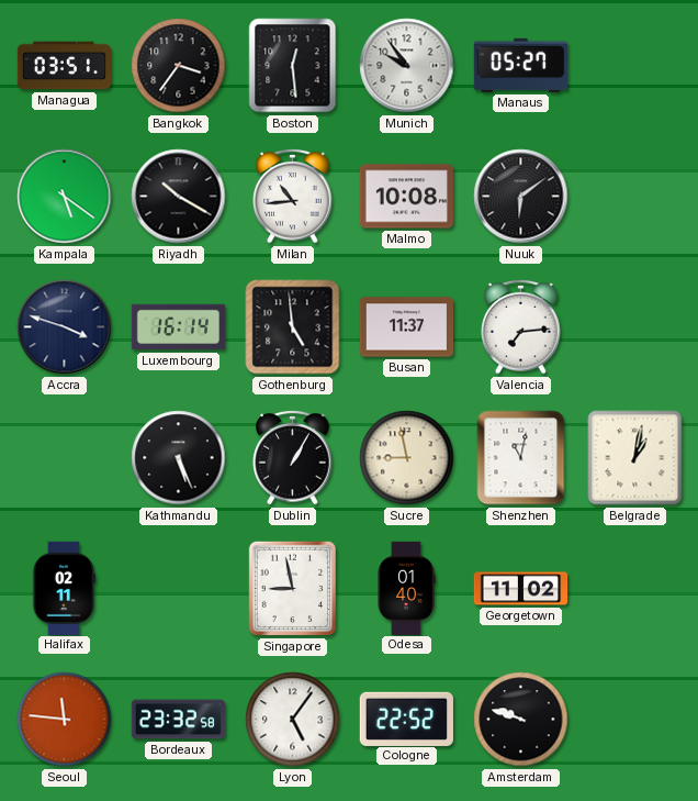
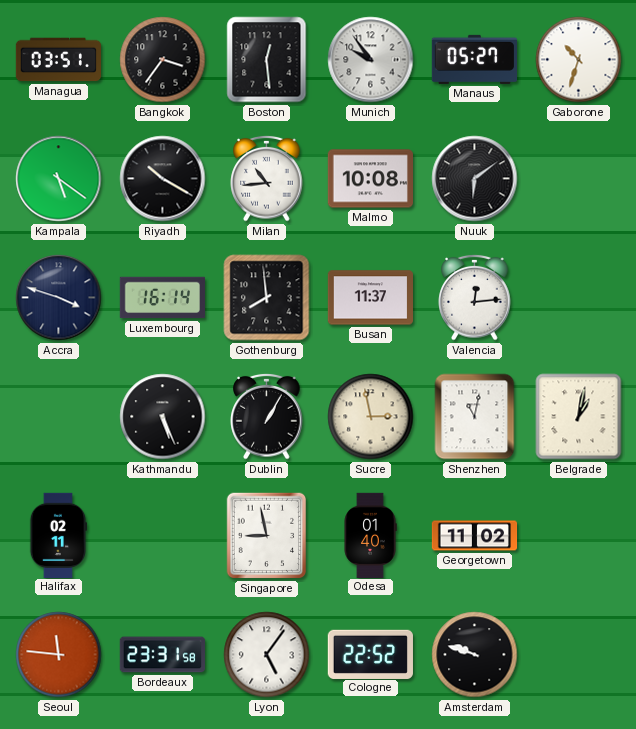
Gaborone: none -> 10:33 (579, 60)
Gothenburg: 4:59 -> 7:59 (267, 298)
Valencia: 7:14 -> 12:14 (475, 297)
Sucre: 8:58 -> 2:58 (371, 417)
Bordeaux: 23:32 -> 23:31 (162, 655)
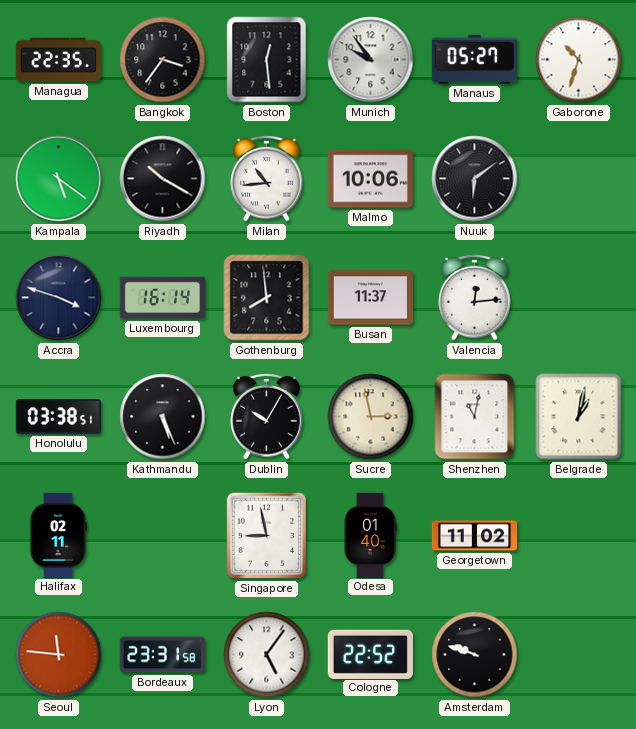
Managua: 03:51 -> 22:35 (58, 60)
Malmo: 10:08 -> 10:06 (370, 179)
Honolulu: none -> 03:38 (58, 417)
Dublin: 1:05 -> 10:05 (267, 416)
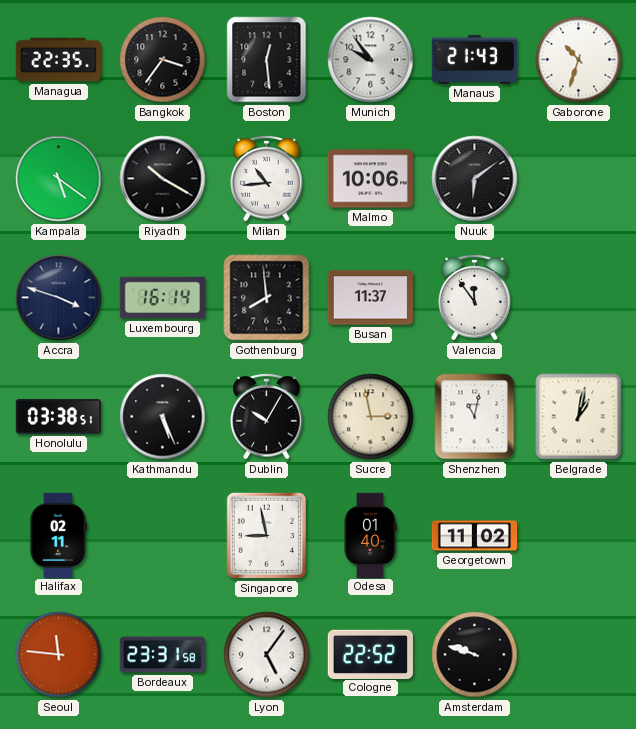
Manaus: 05:27 -> 21:43 (474, 59)
Valencia: 12:14 -> 11:54 (475, 297)
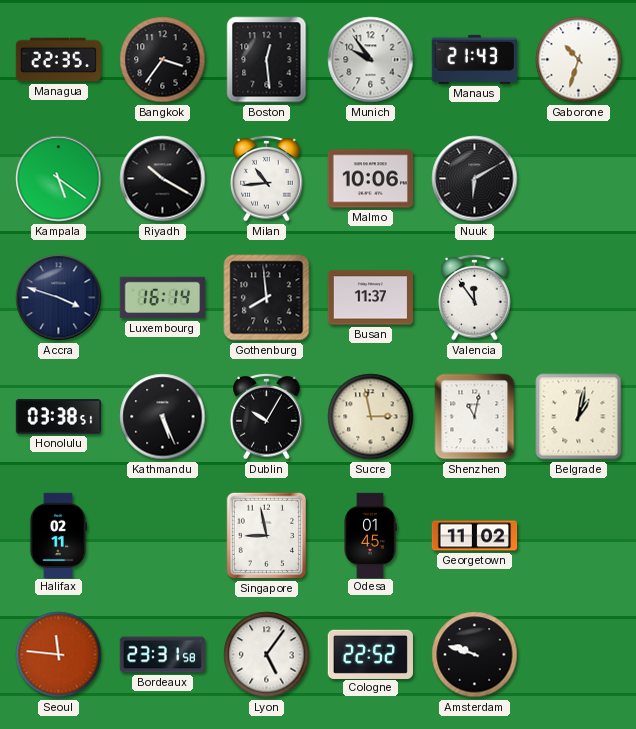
Nuuk: 6:09 -> 6:10 (475, 179)
Odesa: 01:40 -> 01:45 (370, 535)
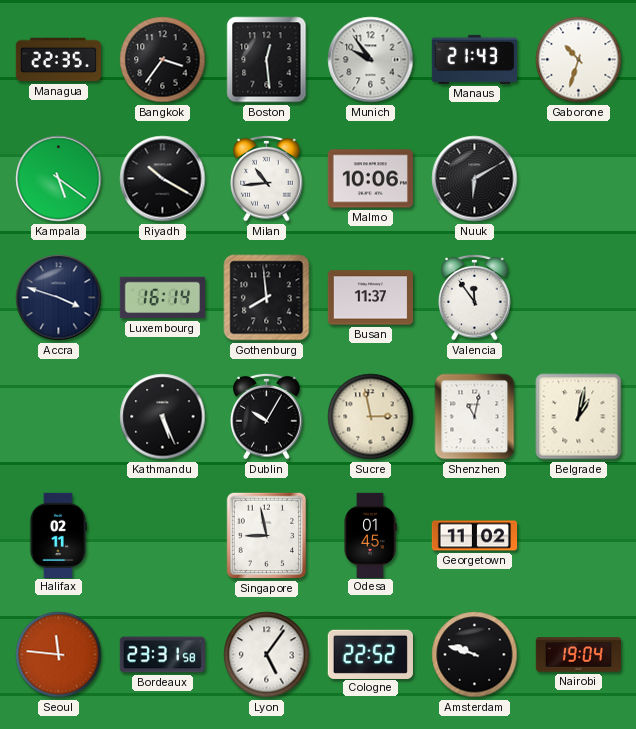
Honolulu: 03:38 -> none (58, 417)
Nairobi: none -> 19:04 (578, 655)
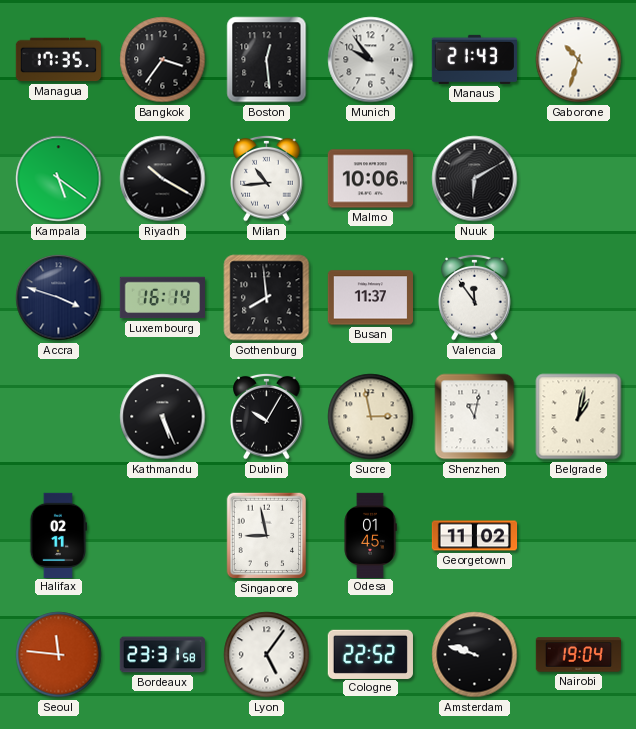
Managua: 22:35 -> 17:35 (58, 60)
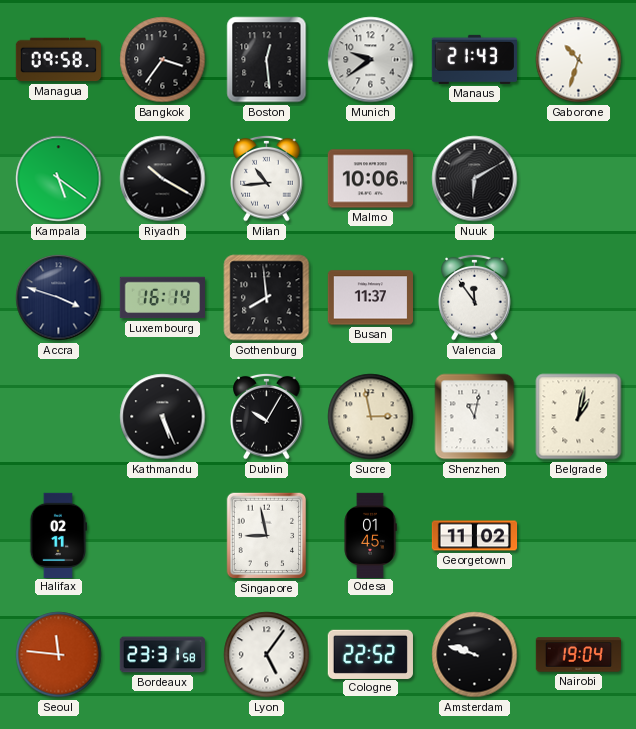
Managua: 17:35 -> 09:58 (58, 60)
Munich: 9:54 -> 9:39 (371, 60)
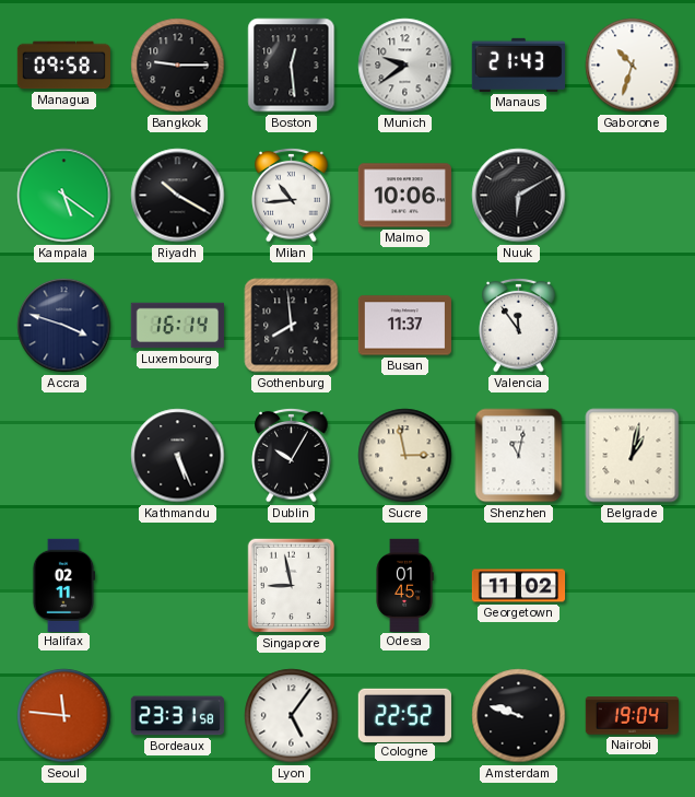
Bangkok: 3:36 -> 9:15 (178, 66)
